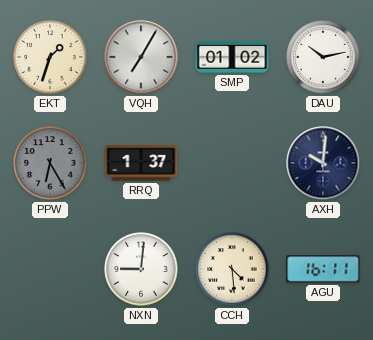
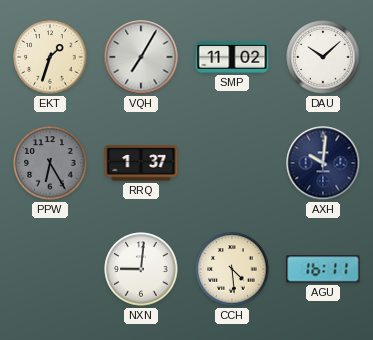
SMP: 01:02 -> 11:02 (232, 57)
DAU: 10:13 -> 10:08 (323, 57)
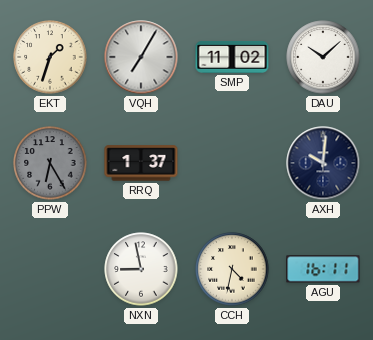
NXN: 9:01 -> 8:58 (141, 269)
CCH: 4:29 -> 4:32 (232, 269)
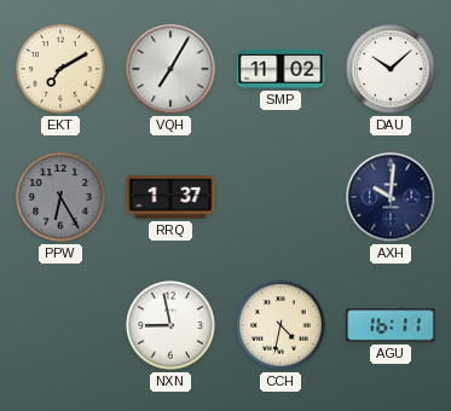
EKT: 1:33 -> 7:10 (60, 69)
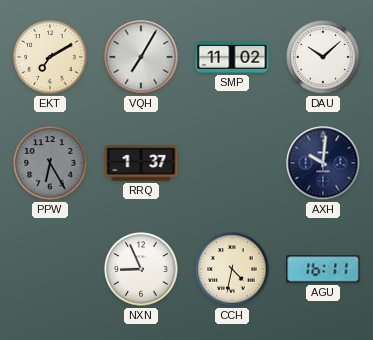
NXN: 8:58 -> 8:56 (141, 269)
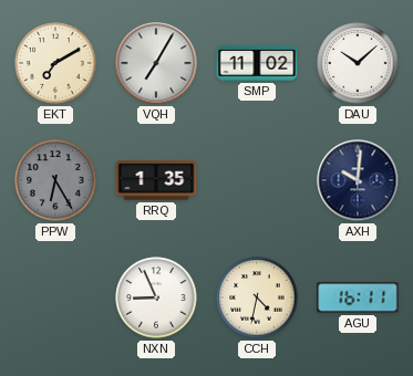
RRQ: 1:37 -> 1:35 (156, 180)
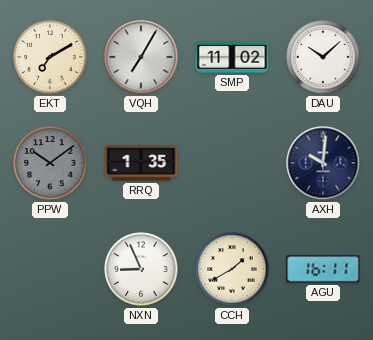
PPW: 6:25 -> 10:09 (50, 163)
CCH: 4:32 -> 1:40 (232, 269)
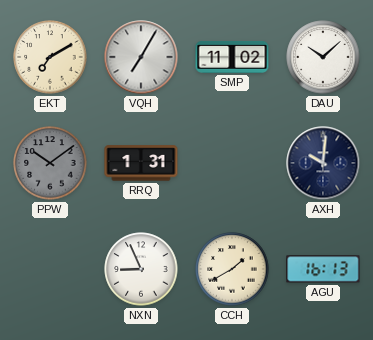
RRQ: 1:35 -> 1:31 (141, 163)
AGU: 16:11 -> 16:13 (323, 269)
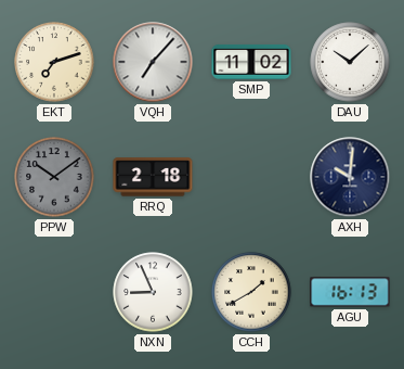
EKT: 7:10 -> 7:12 (54, 62)
VQH: 7:05 -> 7:07 (153, 62)
RRQ: 1:31 -> 2:18 (153, 177)
